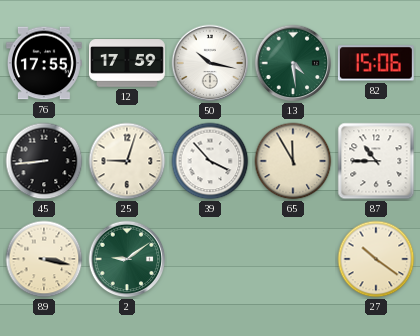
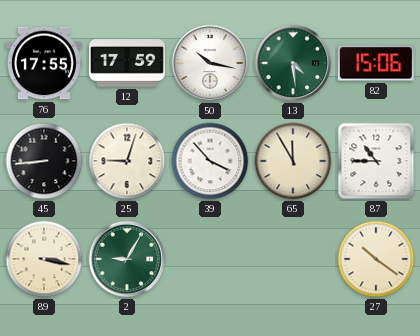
2: 9:09 -> 9:05 (127, 259)
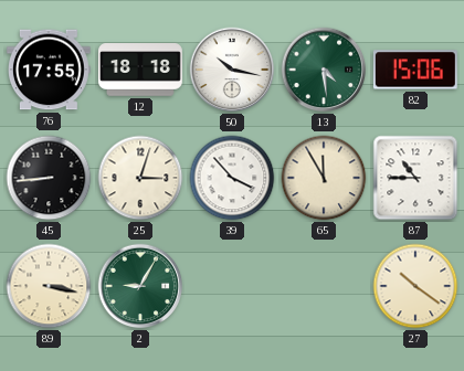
12: 17:59 -> 18:18 (141, 70)
25: 9:03 -> 3:03 (140, 178)
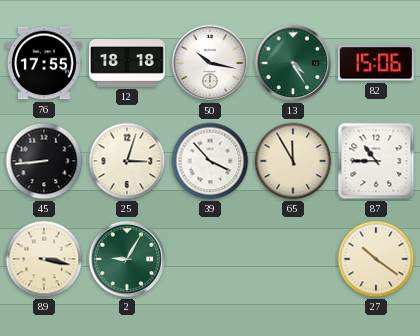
13: 4:29 -> 4:25 (293, 63)
